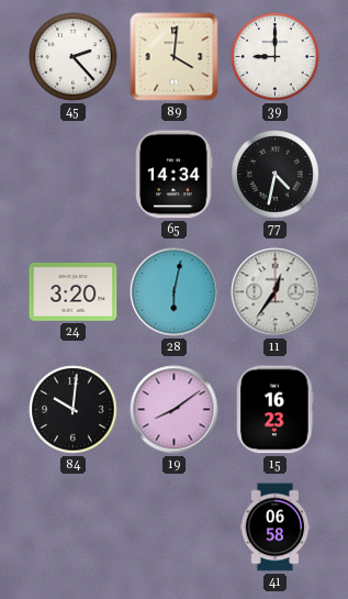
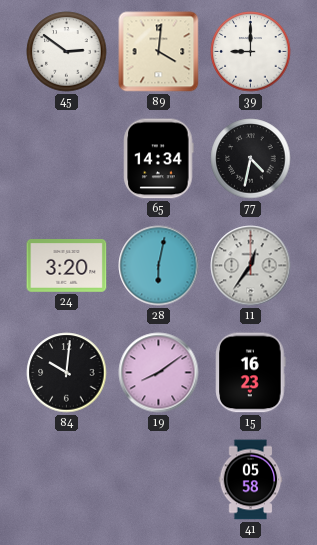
45: 2:23 -> 2:51 (67, 52)
41: 06:58 -> 05:58 (251, 480)
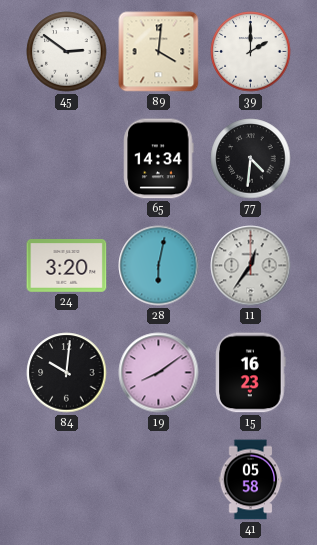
39: 9:00 -> 2:00 (251, 52)
77: 4:32 -> 4:31 (251, 159)
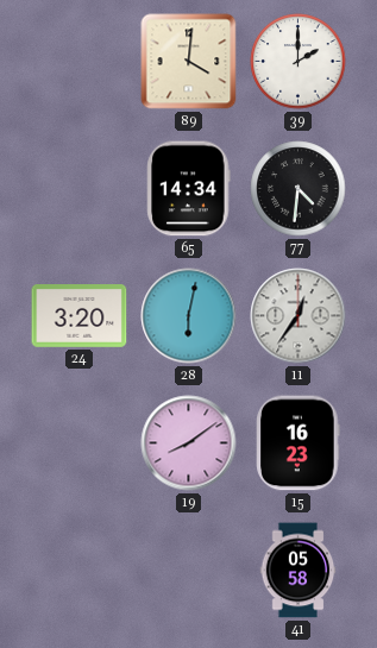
45: 2:51 -> none (67, 52)
84: 10:01 -> none (67, 373)
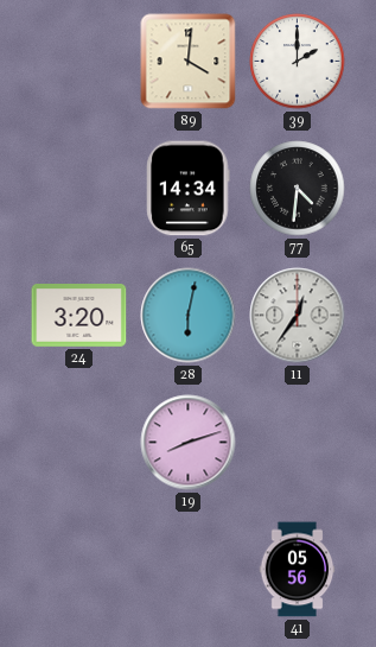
19: 8:09 -> 8:12 (189, 443)
15: 16:23 -> none (299, 443)
41: 05:58 -> 05:56 (298, 570)
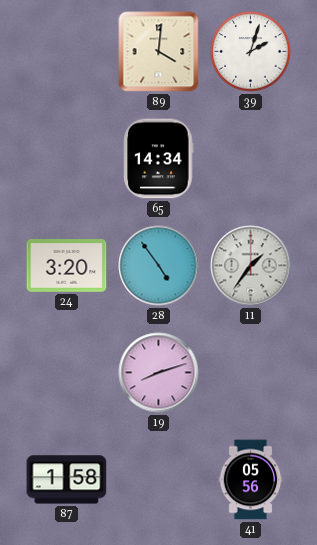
39: 2:00 -> 2:03 (251, 52)
77: 4:31 -> none (298, 189)
28: 6:02 -> 4:54 (159, 266)
11: 12:36 -> 1:36 (251, 266)
87: none -> 1:58 (67, 480)
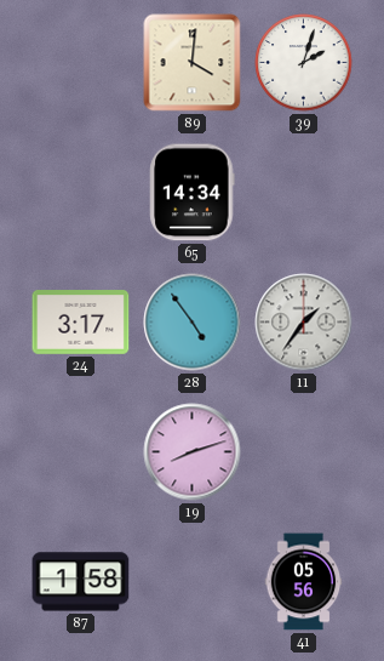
24: 3:20 -> 3:17 (81, 323)
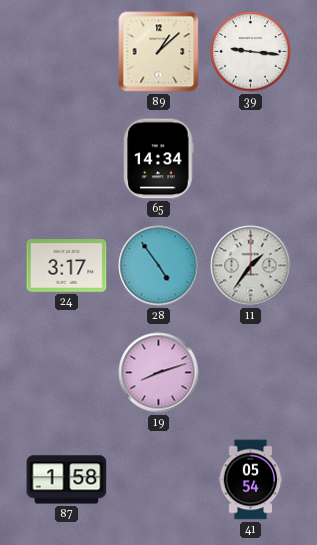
89: 4:01 -> 1:08 (159, 52)
39: 2:03 -> 9:16 (251, 52)
41: 05:56 -> 05:54 (251, 480)
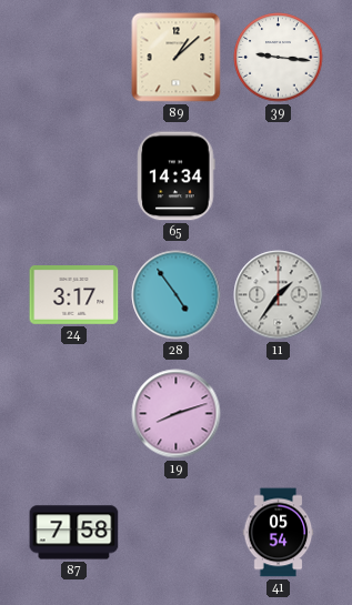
87: 1:58 -> 7:58 (74, 533)
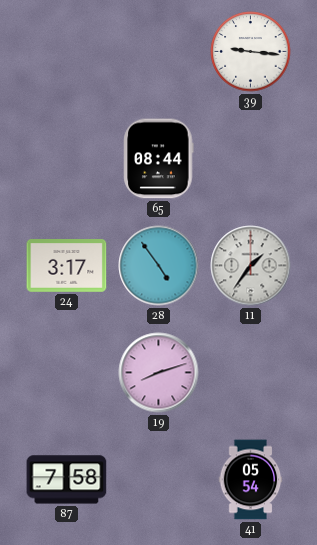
89: 1:08 -> none (177, 58)
65: 14:34 -> 08:44 (159, 159)
